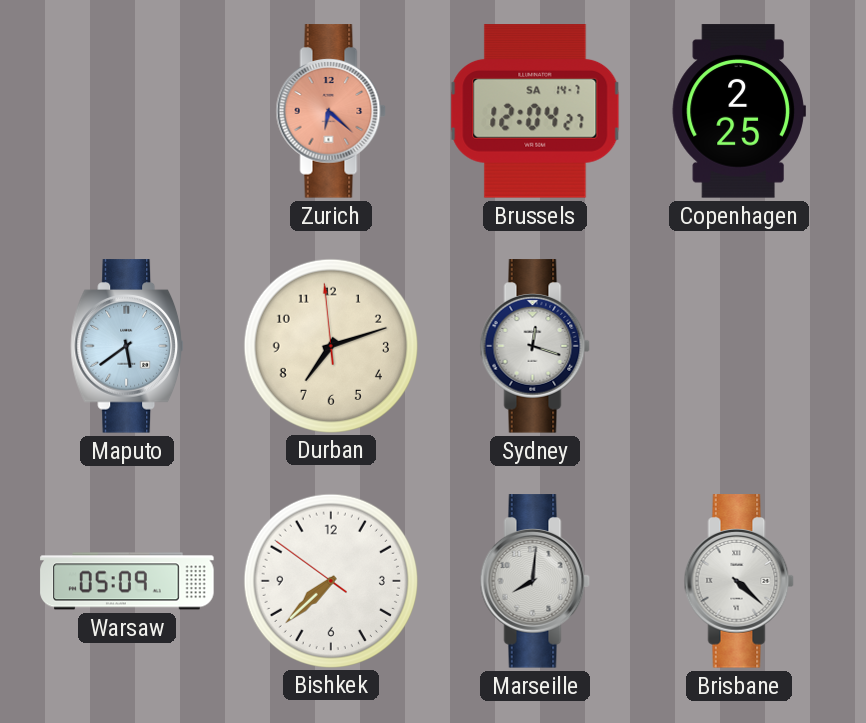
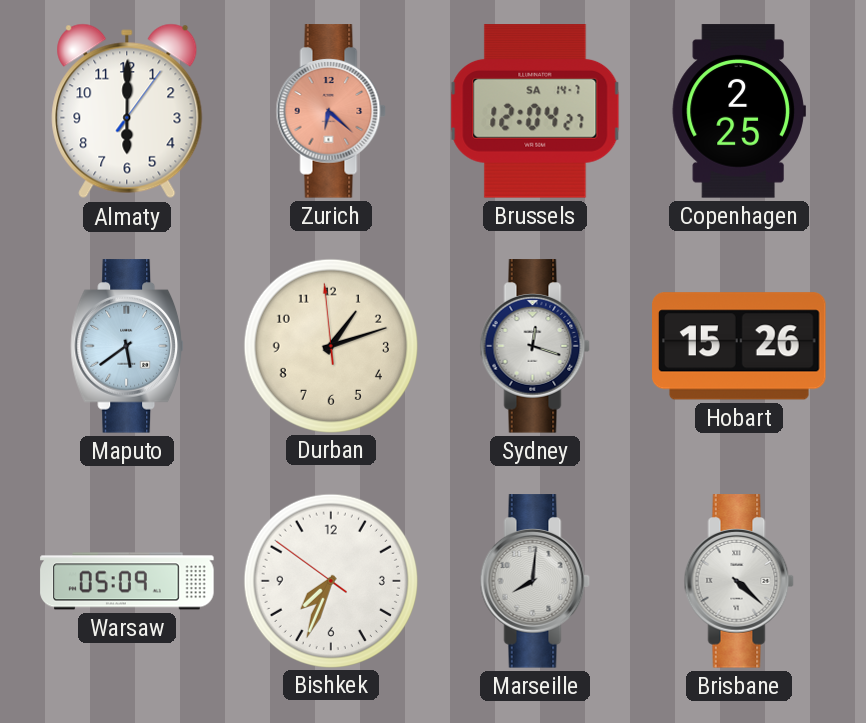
Almaty: none -> 6:00 (127, 111)
Durban: 7:11 -> 1:11 (330, 345)
Hobart: none -> 15:26 (739, 346)
Bishkek: 7:37 -> 7:33 (330, 580)
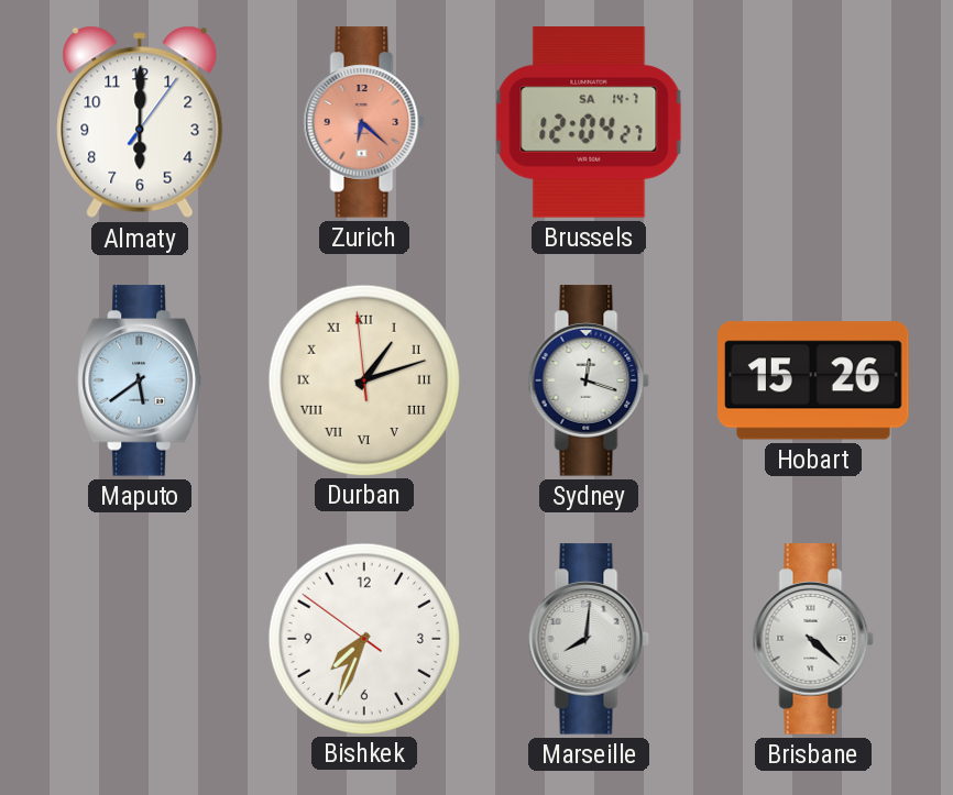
Copenhagen: 2:25 -> none (739, 111)
Durban numerals: Arabic -> Roman (363, 379)
Warsaw: 05:09 -> none (127, 581)
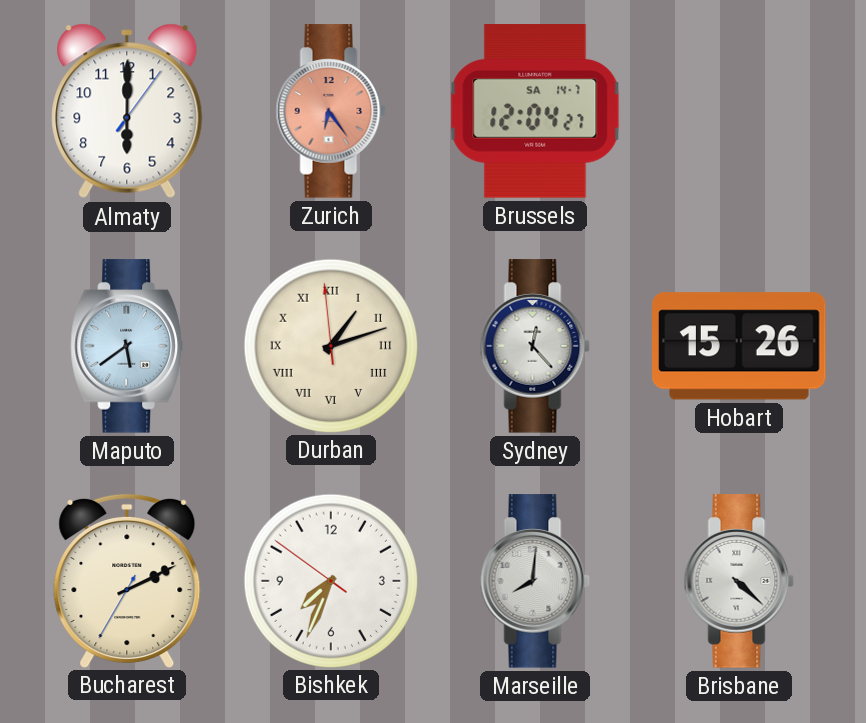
Zurich: 6:22 -> 6:24 (331, 111)
Sydney: 12:18 -> 12:23 (535, 346)
Bucharest: none -> 2:10 (127, 580)
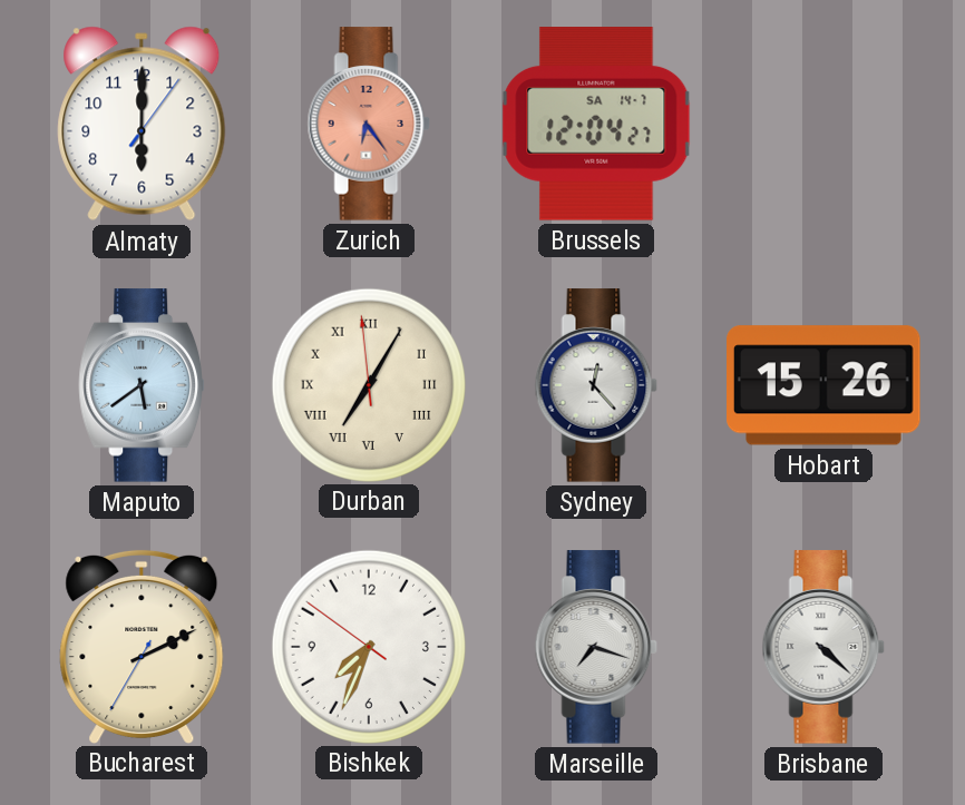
Durban: 1:11 -> 7:04 (368, 384)
Marseille: 8:01 -> 7:18 (596, 647)
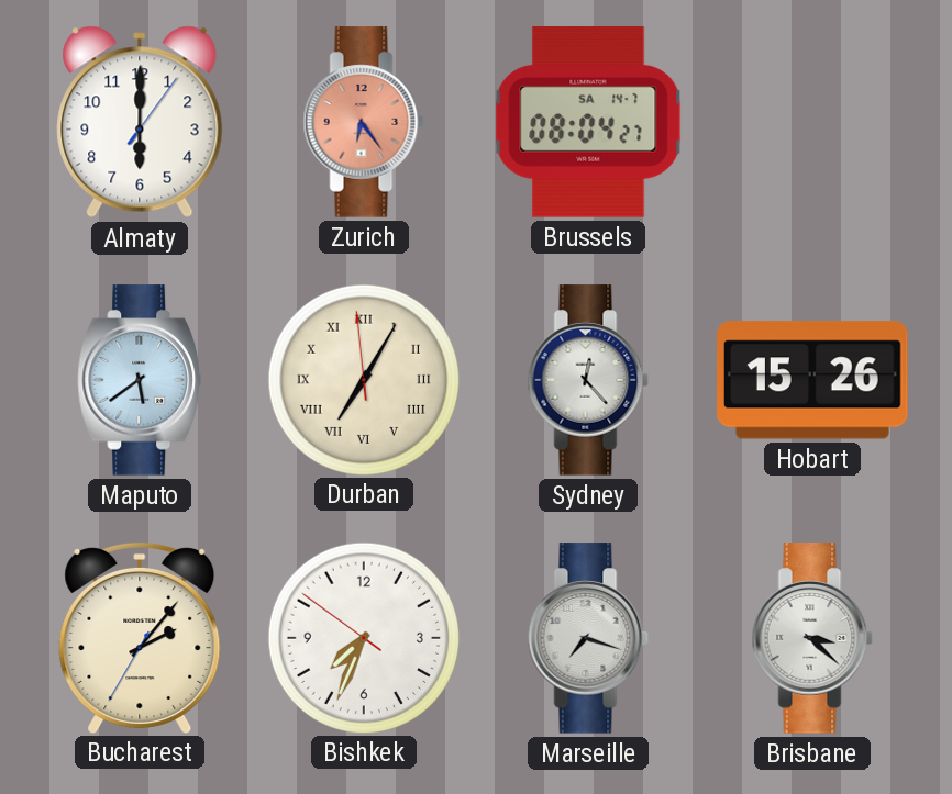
Brussels: 12:04 -> 08:04 (588, 122)
Bucharest: 2:10 -> 2:06 (140, 637)
Brisbane: 4:22 -> 3:22 (812, 638)
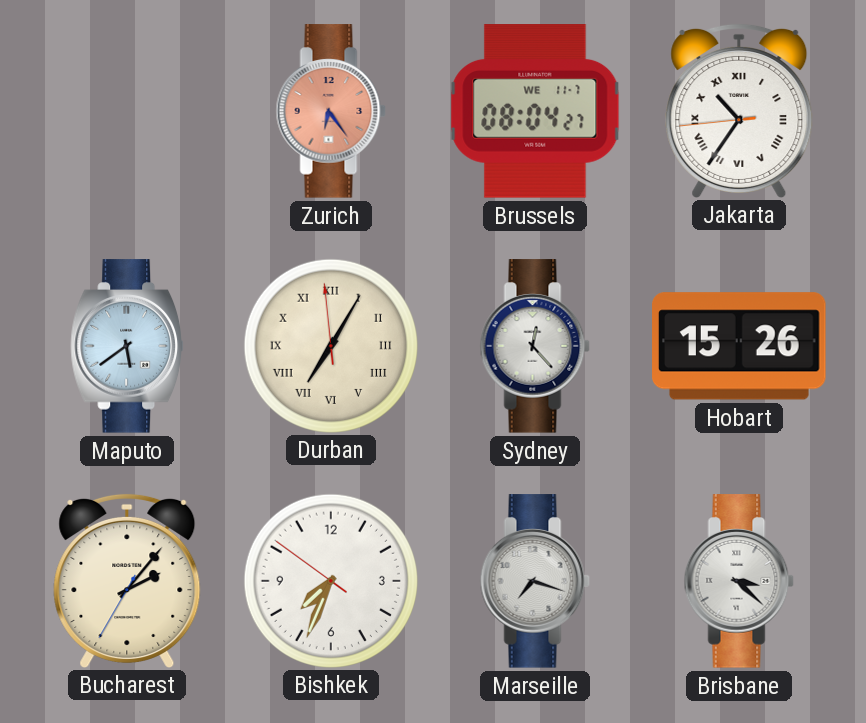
Almaty: 6:00 -> none (140, 122)
Brussels date: SA 14-7 -> WE 11-7 (535, 111)
Jakarta: none -> 10:35 (739, 110)
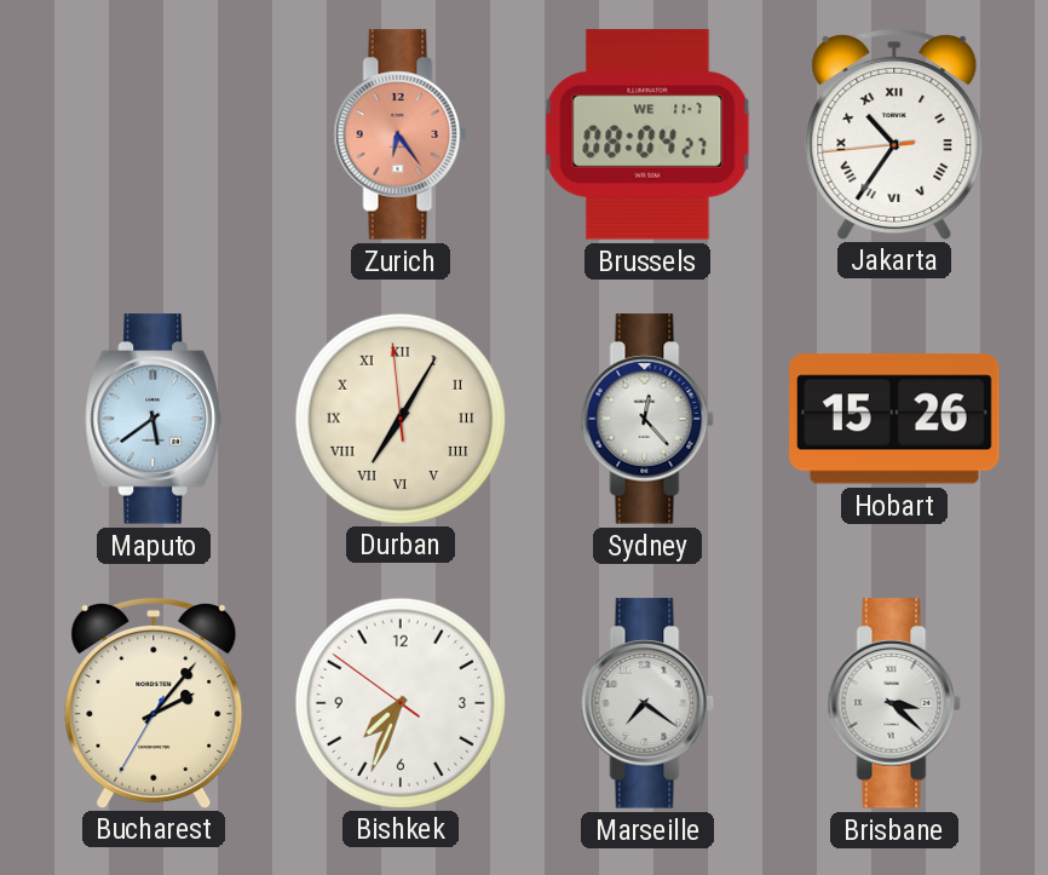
Marseille: 7:18 -> 7:21 (647, 703)
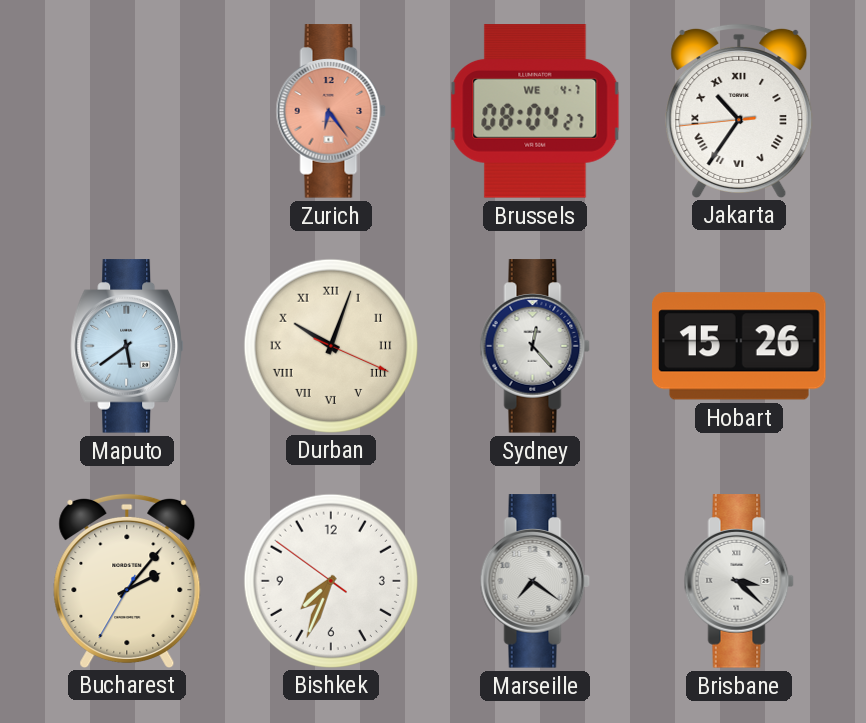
Brussels date: WE 11-7 -> WE 4-7 (535, 111)
Durban: 7:04 -> 10:03 (330, 345)
